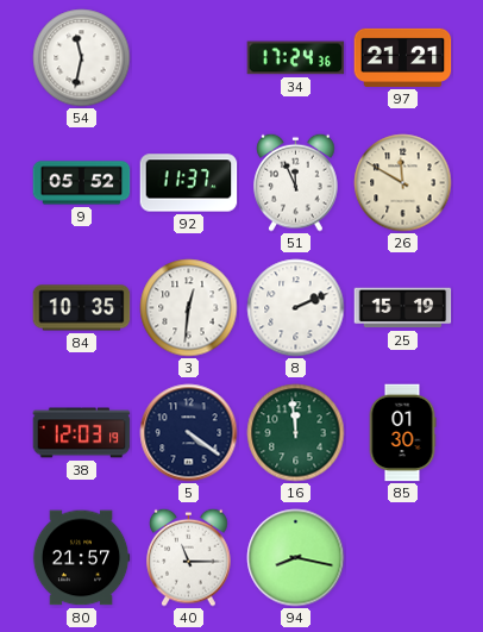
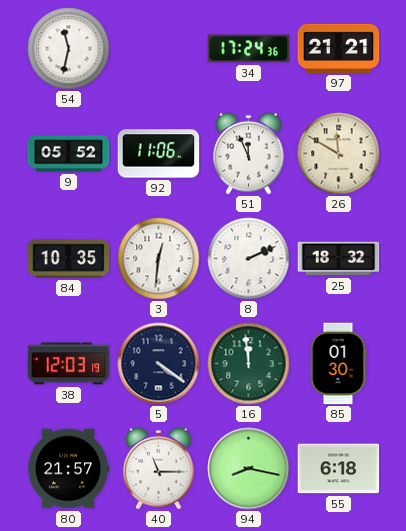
92: 11:37 -> 11:06 (159, 154)
25: 15:19 -> 18:32 (339, 259)
55: none -> 6:18 (339, 469)
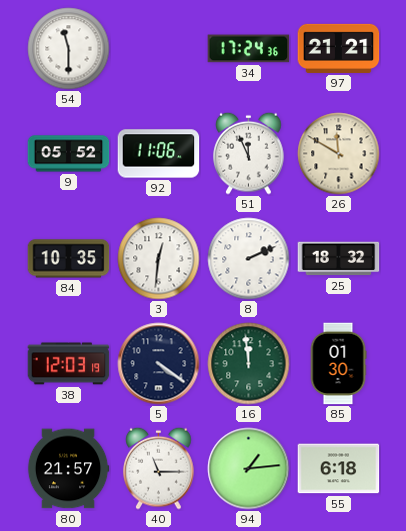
54: 11:32 -> 11:30 (69, 49)
94: 8:17 -> 1:14 (249, 469)
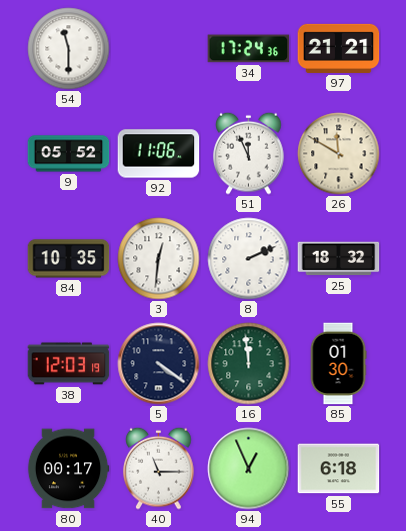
80: 21:57 -> 00:17 (68, 469)
94: 1:14 -> 12:56 (249, 469)
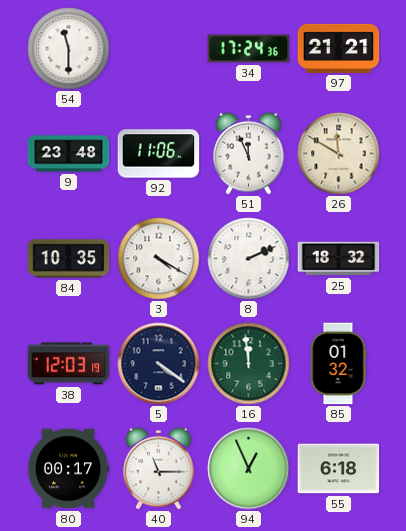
9: 05:52 -> 23:48 (69, 154)
3: 12:31 -> 4:20 (159, 259)
85: 01:30 -> 01:32 (338, 364)
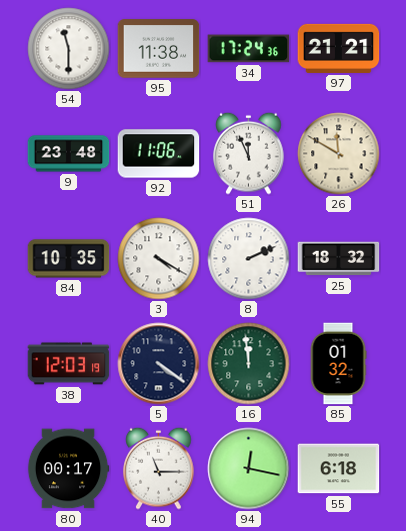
95: none -> 11:38 (159, 49)
94: 12:56 -> 12:17 (249, 469)
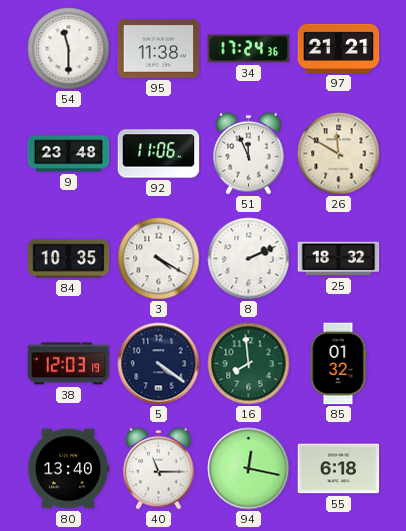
16: 11:59 -> 7:59 (249, 364)
80: 00:17 -> 13:40 (68, 469)
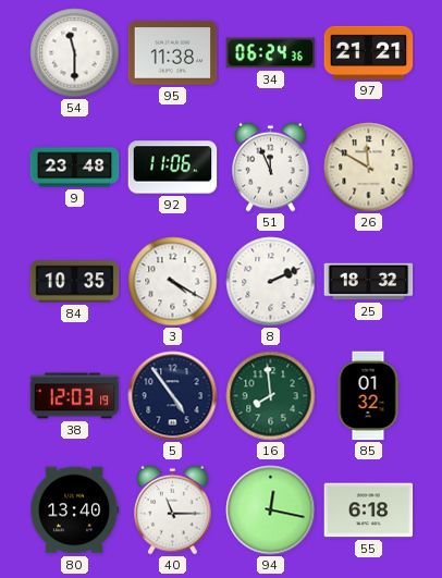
34: 17:24 -> 06:24 (271, 53)
5: 4:21 -> 4:54 (173, 396)
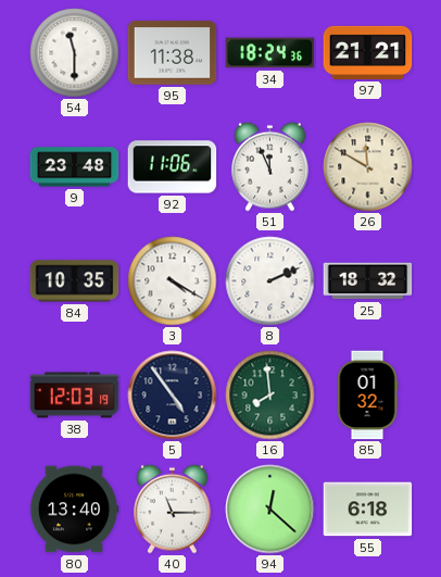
34: 06:24 -> 18:24 (270, 53)
94: 12:17 -> 12:22 (270, 510)
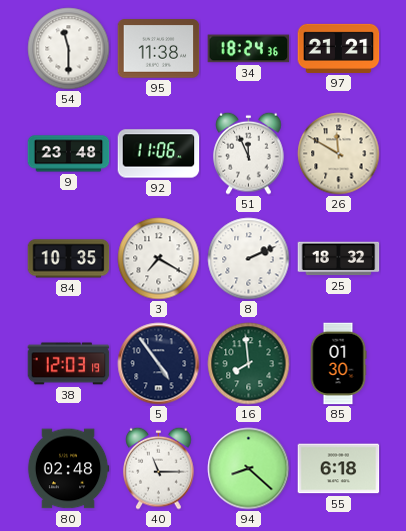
3: 4:20 -> 7:20 (159, 259)
85: 01:32 -> 01:30 (338, 364)
80: 13:40 -> 02:48 (68, 469)
94: 12:22 -> 8:22 (249, 469)
